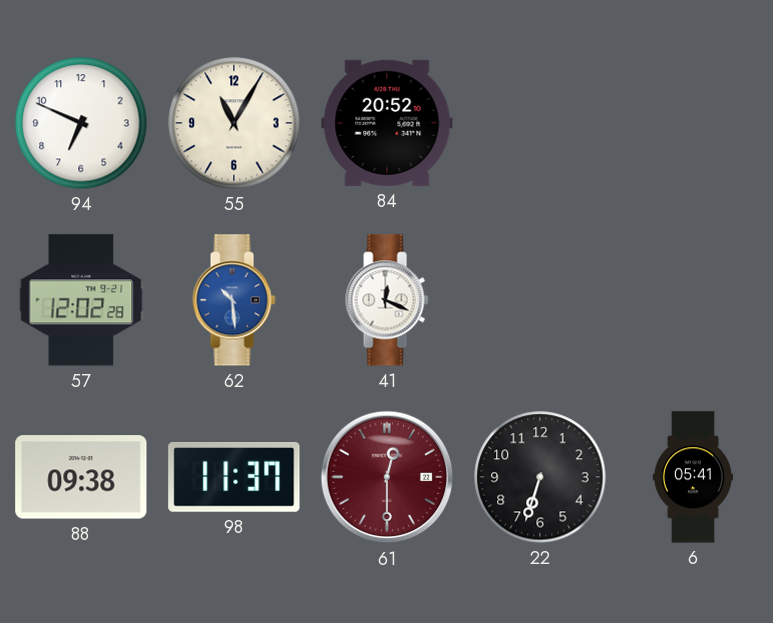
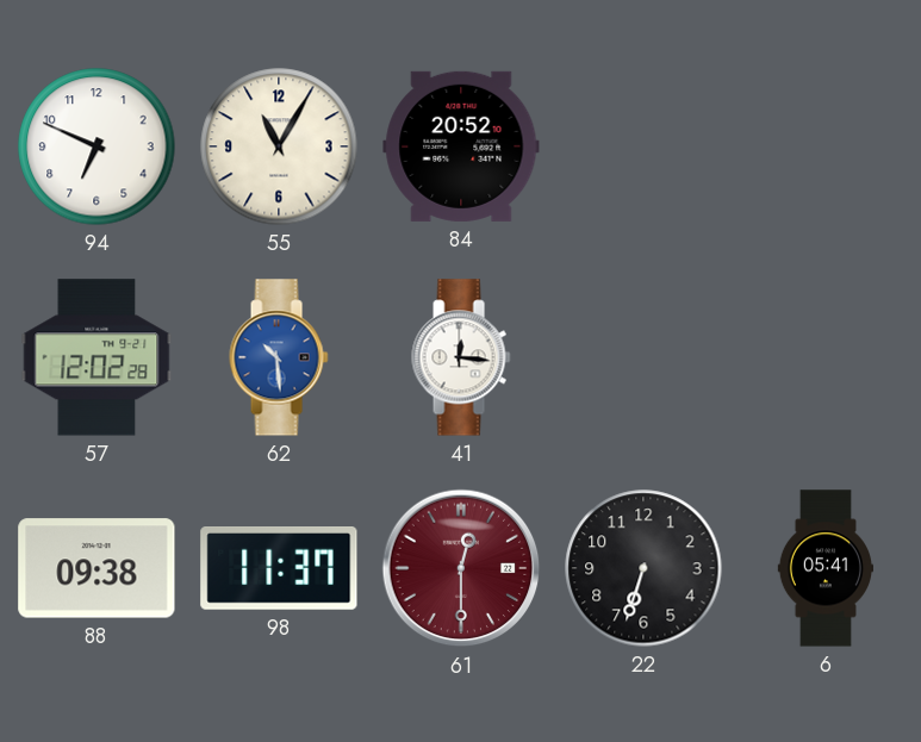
41: 12:19 -> 12:16 (461, 357)
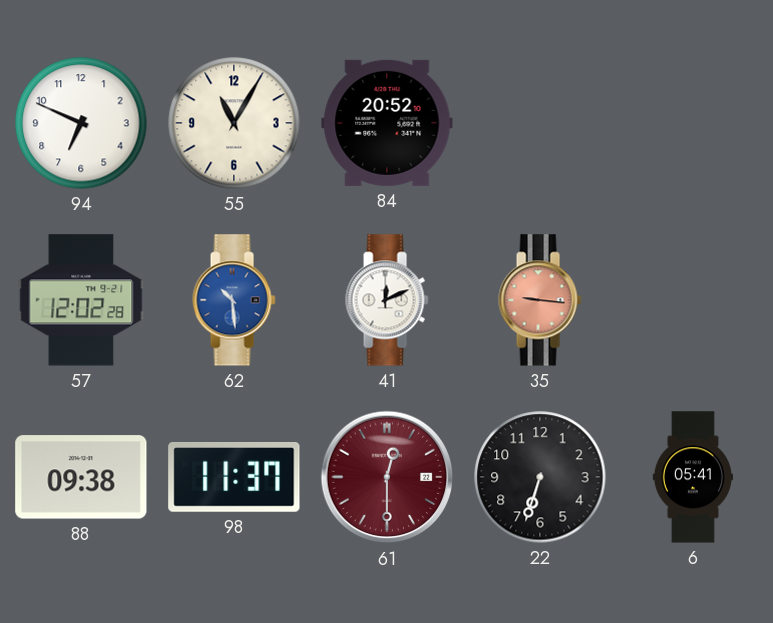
41: 12:16 -> 12:11 (387, 300)
35: none -> 9:16 (540, 300)
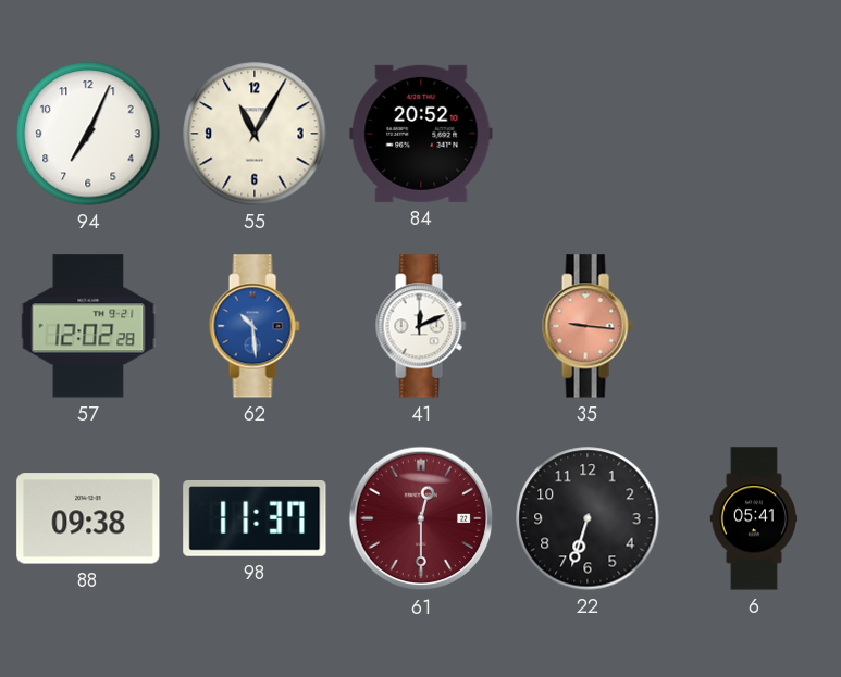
94: 6:49 -> 7:04 (88, 134)
